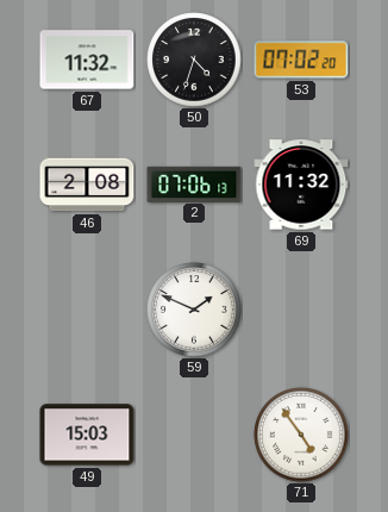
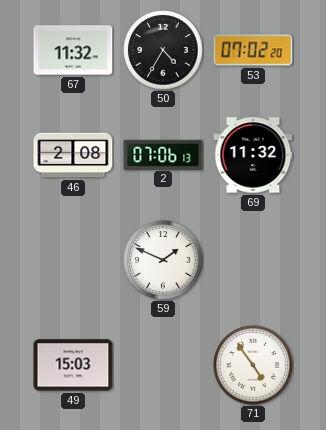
50: 4:33 -> 4:35 (163, 50)
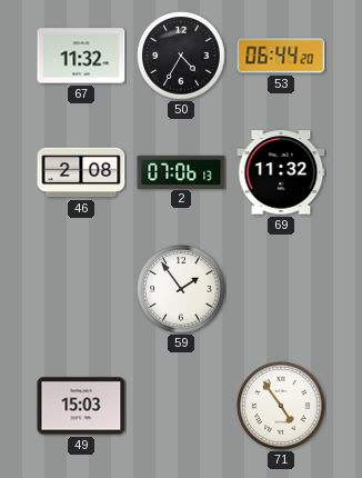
53: 07:02 -> 06:44 (281, 56)
59: 1:49 -> 1:54 (181, 289)
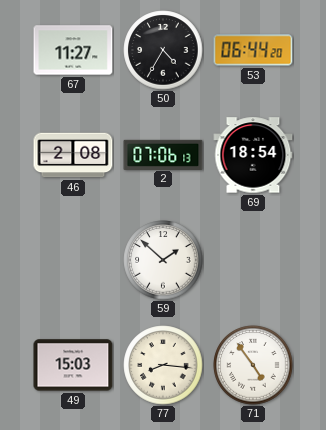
67: 11:32 -> 11:27 (73, 50)
69: 11:32 -> 18:54 (253, 155)
59: 1:54 -> 1:52 (163, 260)
77: none -> 8:16 (163, 365)
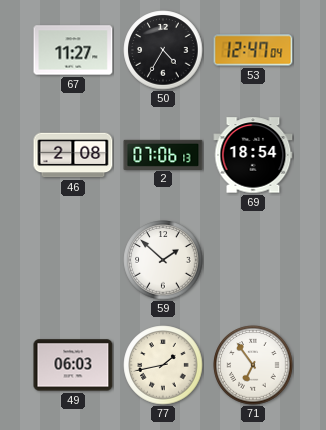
53: 06:44 -> 12:47 (253, 50)
49: 15:03 -> 06:03 (73, 365)
77: 8:16 -> 1:43 (163, 365)
71: 4:54 -> 6:54 (253, 365)
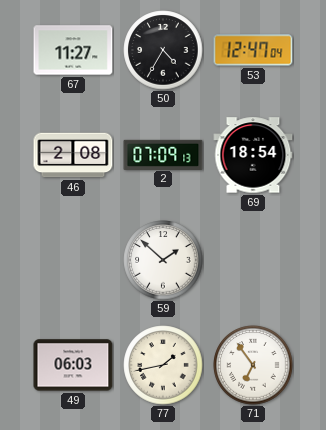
2: 07:06 -> 07:09 (163, 154)
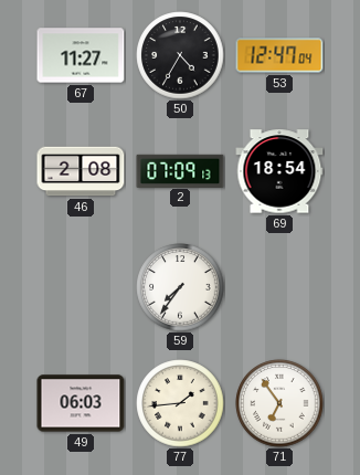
59: 1:52 -> 7:36 (180, 287)
77: 1:43 -> 1:44 (180, 403)
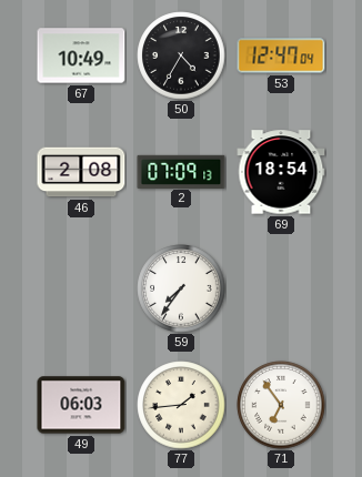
67: 11:27 -> 10:49 (81, 55)
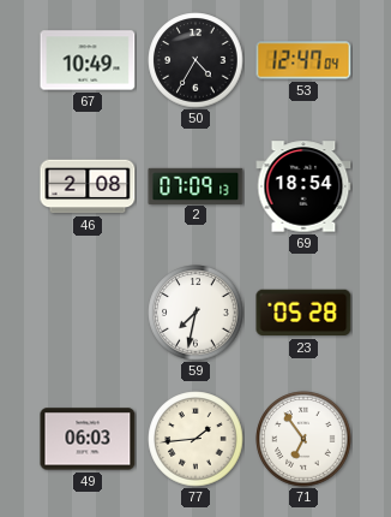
59: 7:36 -> 7:32 (195, 313)
23: none -> 05:28 (303, 313)
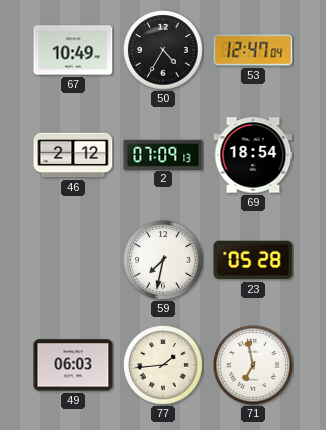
46: 2:08 -> 2:12 (73, 155)
71: 6:54 -> 6:58 (253, 365)
